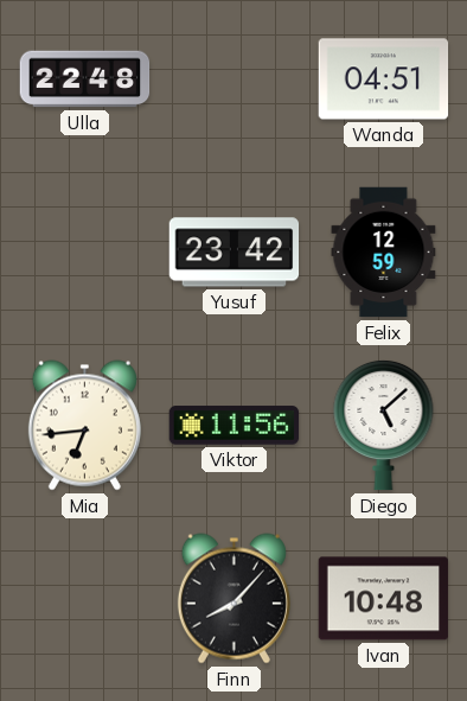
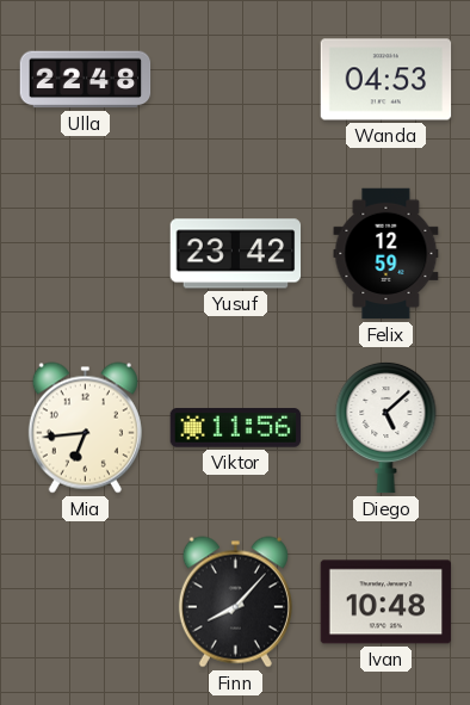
Wanda: 04:51 -> 04:53 (386, 80)
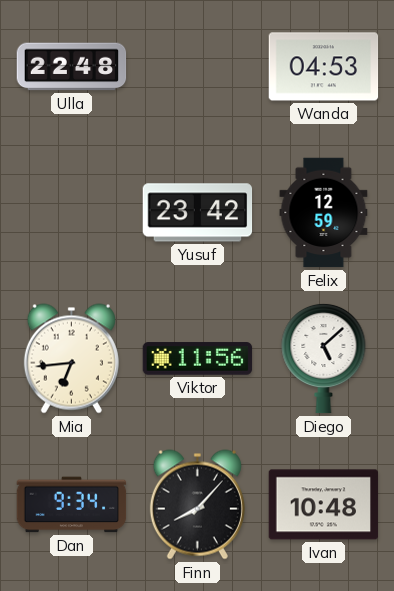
Dan: none -> 9:34 (72, 505)
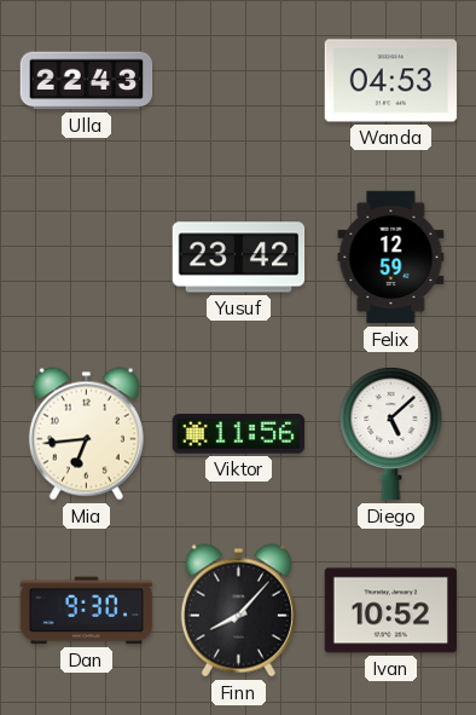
Ulla: 22:48 -> 22:43 (87, 81)
Dan: 9:34 -> 9:30 (87, 611)
Ivan: 10:48 -> 10:52 (391, 611)
